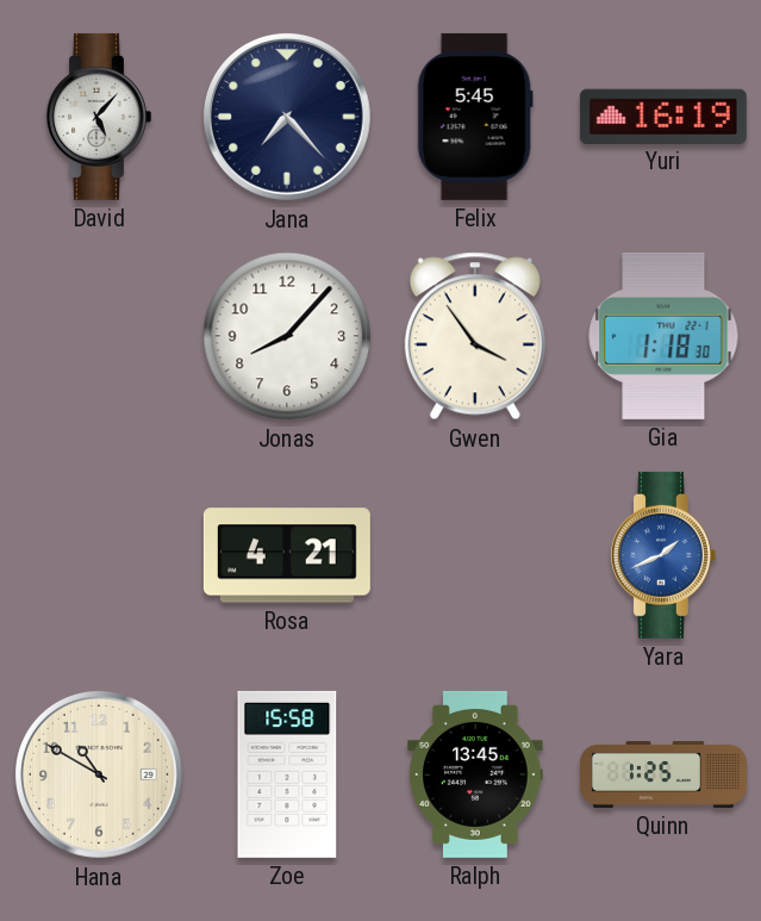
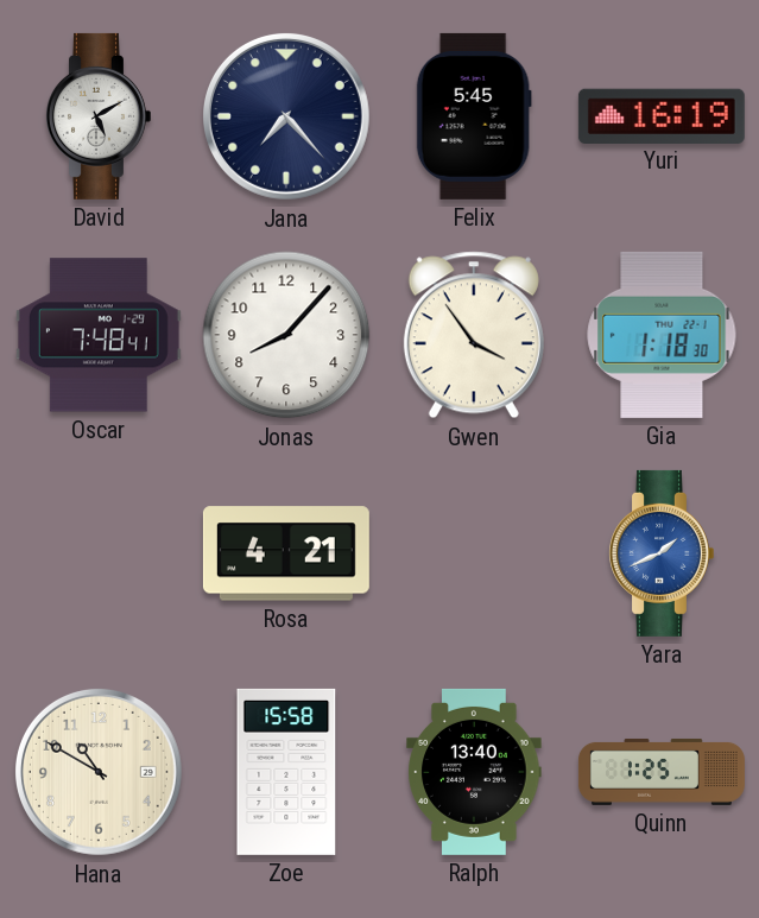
David: 5:07 -> 5:10 (99, 116)
Oscar: none -> 7:48 (99, 335)
Ralph: 13:45 -> 13:40 (474, 772)
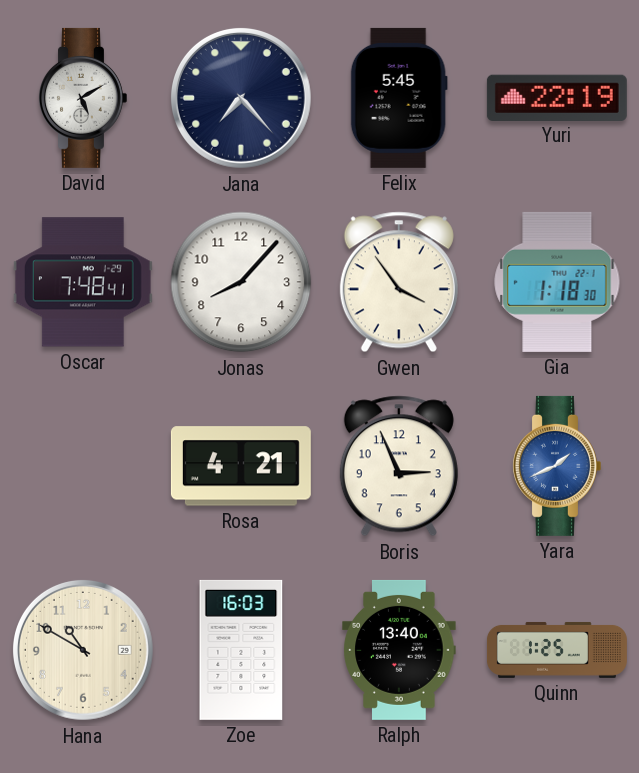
Yuri: 16:19 -> 22:19 (557, 97)
Boris: none -> 2:56 (399, 466)
Zoe: 15:58 -> 16:03 (241, 650)
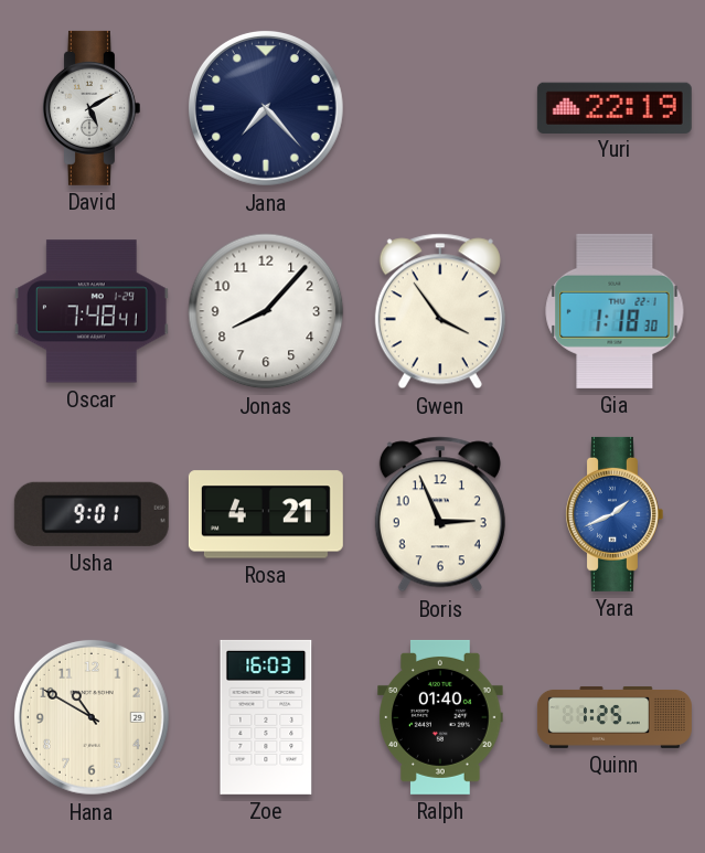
Felix: 5:45 -> none (399, 98)
Usha: none -> 9:01 (92, 514)
Ralph: 13:40 -> 01:40 (440, 717)
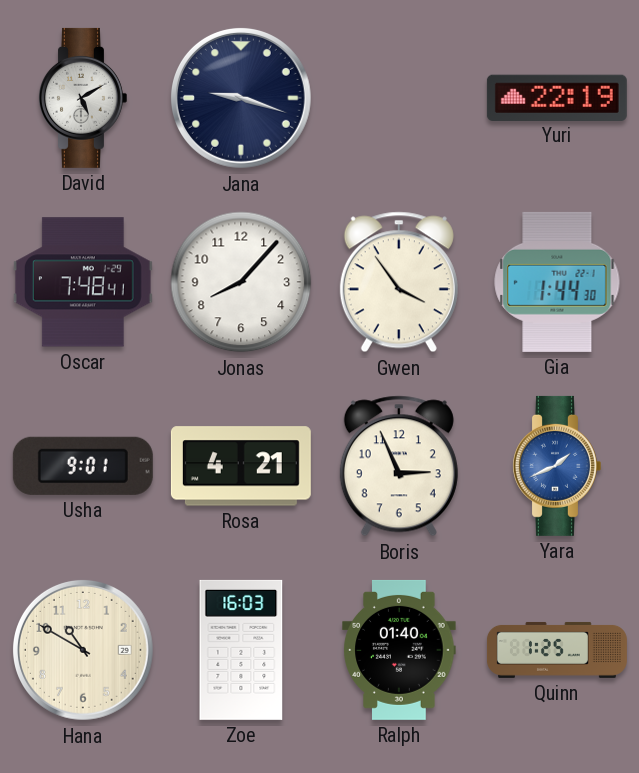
Jana: 7:23 -> 9:18 (241, 98)
Gia: 1:18 -> 1:44 (557, 282)
